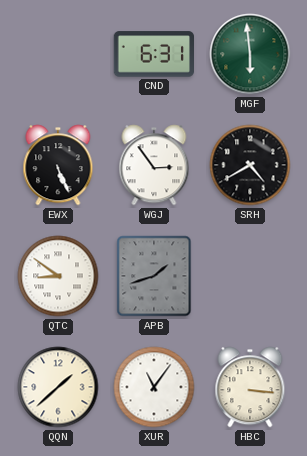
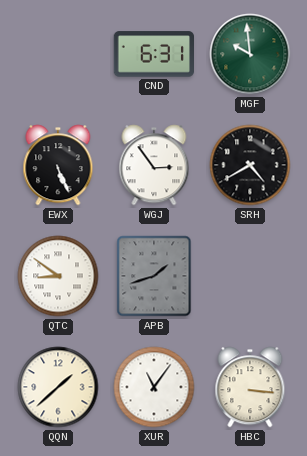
MGF: 5:59 -> 9:59 (250, 54)
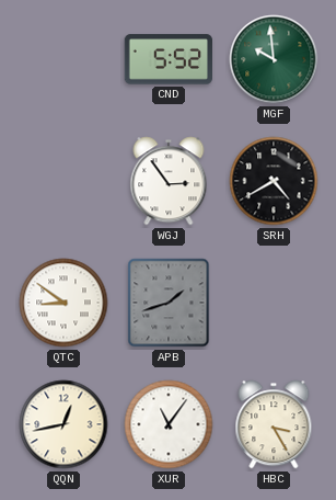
CND: 6:31 -> 5:52 (169, 59)
EWX: 5:26 -> none (58, 165)
QQN: 1:38 -> 12:43 (63, 424)
HBC: 3:16 -> 3:25 (274, 424)
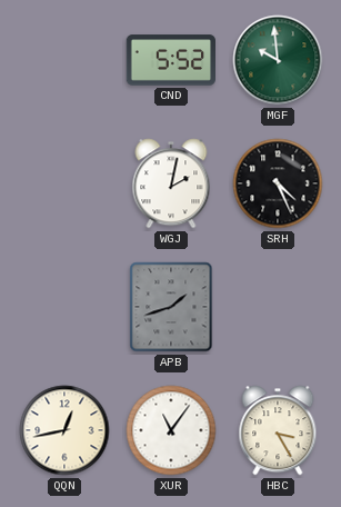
WGJ: 2:54 -> 2:02 (171, 183)
SRH: 4:40 -> 4:26 (278, 183)
QTC: 8:51 -> none (63, 303)
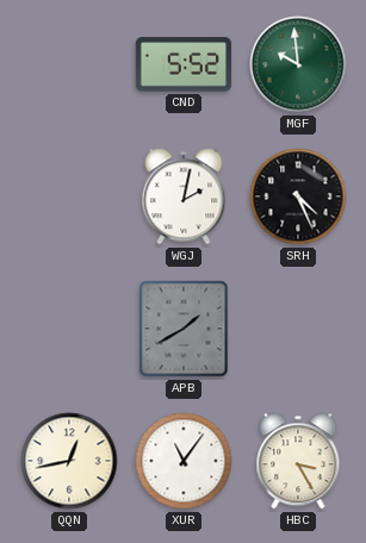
APB: 1:42 -> 1:40 (184, 329)
